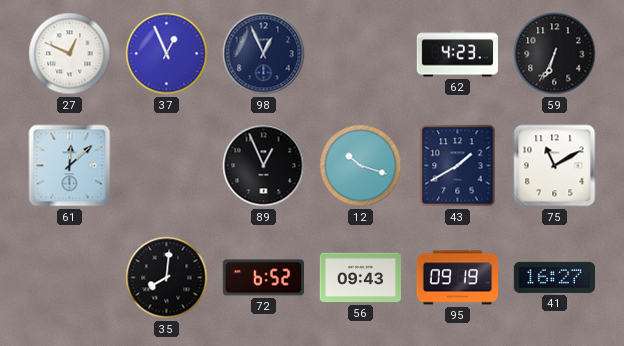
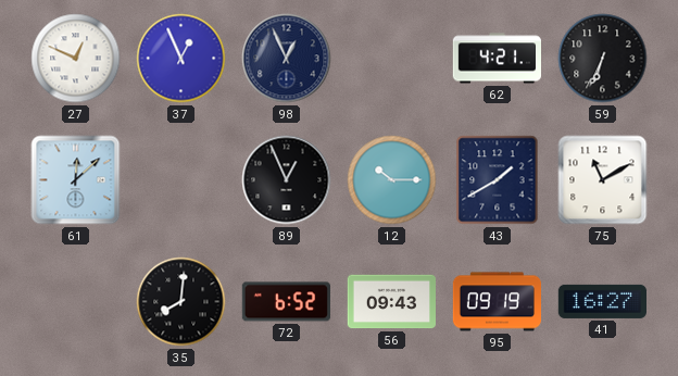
62: 4:23 -> 4:21 (497, 59)
12: 10:18 -> 10:15 (392, 180)
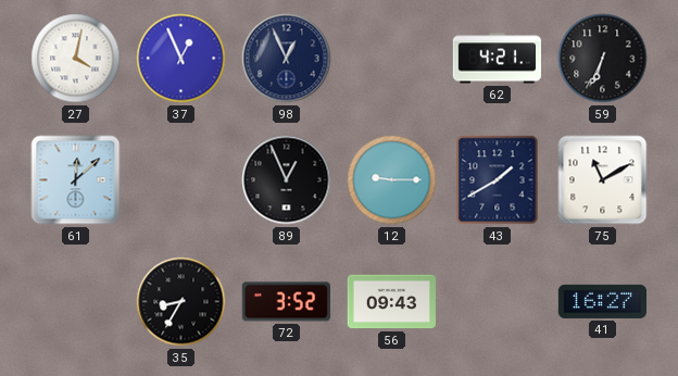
27: 12:49 -> 4:02 (76, 59)
12: 10:15 -> 9:15 (392, 180)
35: 8:01 -> 8:35 (181, 302)
72: 6:52 -> 3:52 (286, 302)
95: 09:19 -> none (498, 302)
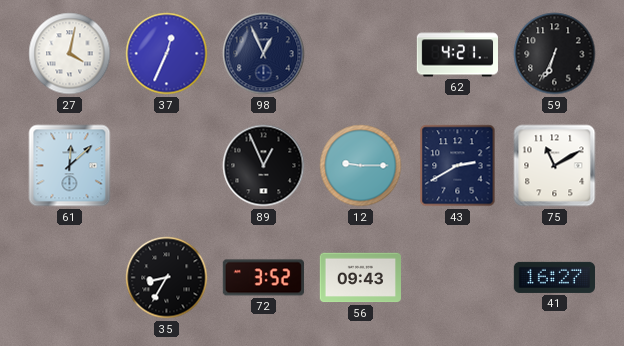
37: 12:56 -> 12:34 (167, 54)
43: 1:40 -> 2:40 (458, 166)
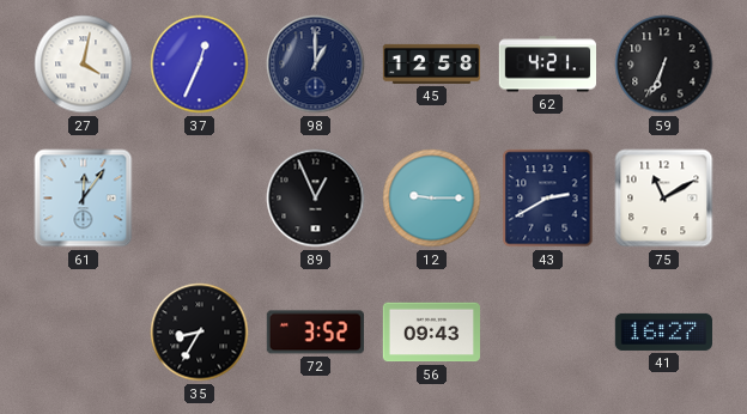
98: 12:56 -> 1:00 (316, 65)
45: none -> 12:58 (432, 63)
61: 12:08 -> 12:06 (84, 199)
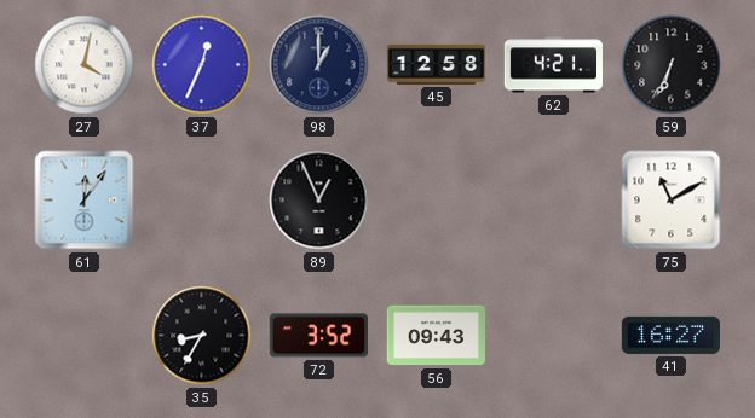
12: 9:15 -> none (432, 199)
43: 2:40 -> none (548, 199)
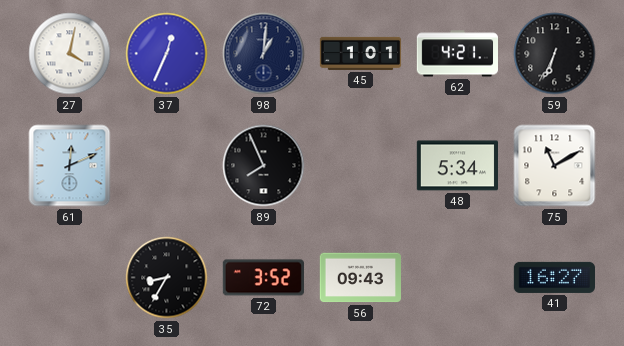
98: 1:00 -> 1:01 (264, 54)
45: 12:58 -> 1:01 (361, 53)
61: 12:06 -> 12:11 (70, 166)
89: 12:56 -> 7:56 (264, 166)
48: none -> 5:34 (457, 166)
